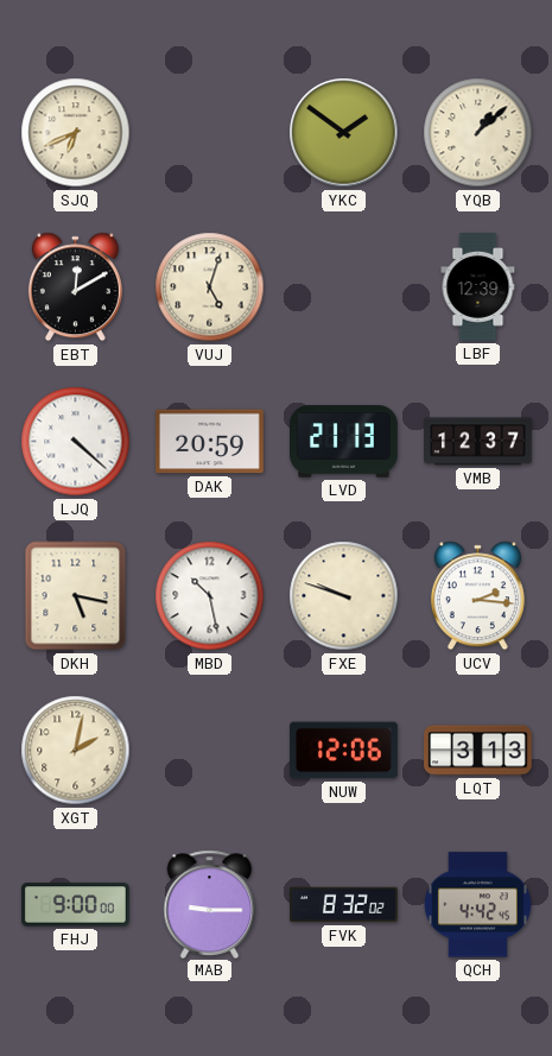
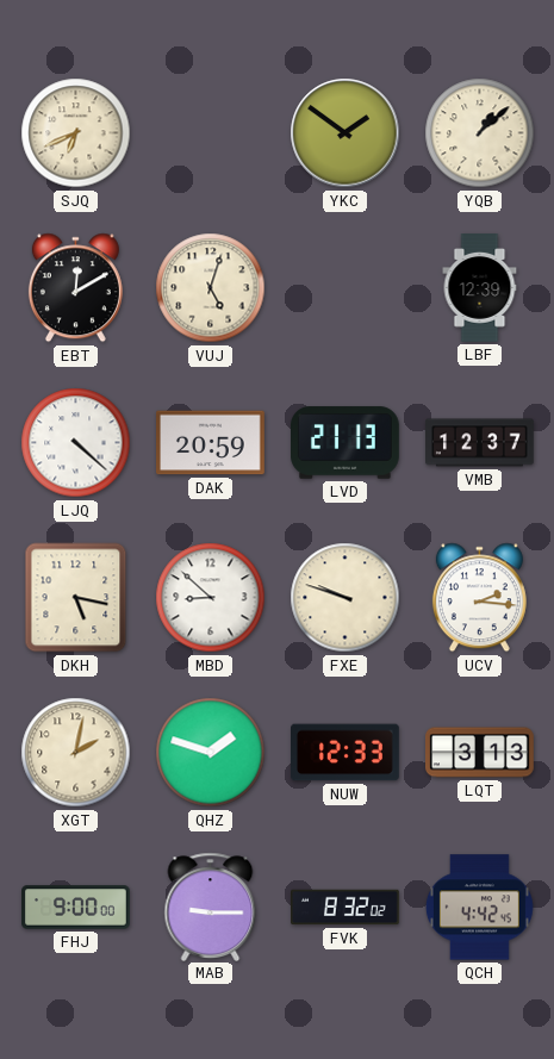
MBD: 10:28 -> 8:52 (211, 598)
QHZ: none -> 1:48 (211, 753)
NUW: 12:06 -> 12:33 (346, 753)
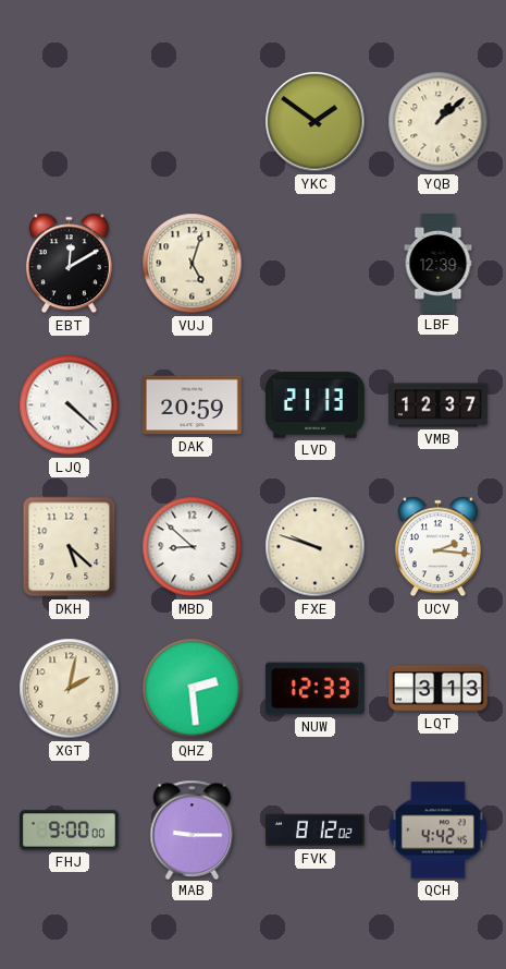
SJQ: 6:41 -> none (76, 133)
DKH: 5:17 -> 5:22 (70, 547)
QHZ: 1:48 -> 2:29 (193, 689)
FVK: 8:32 -> 8:12 (316, 831)
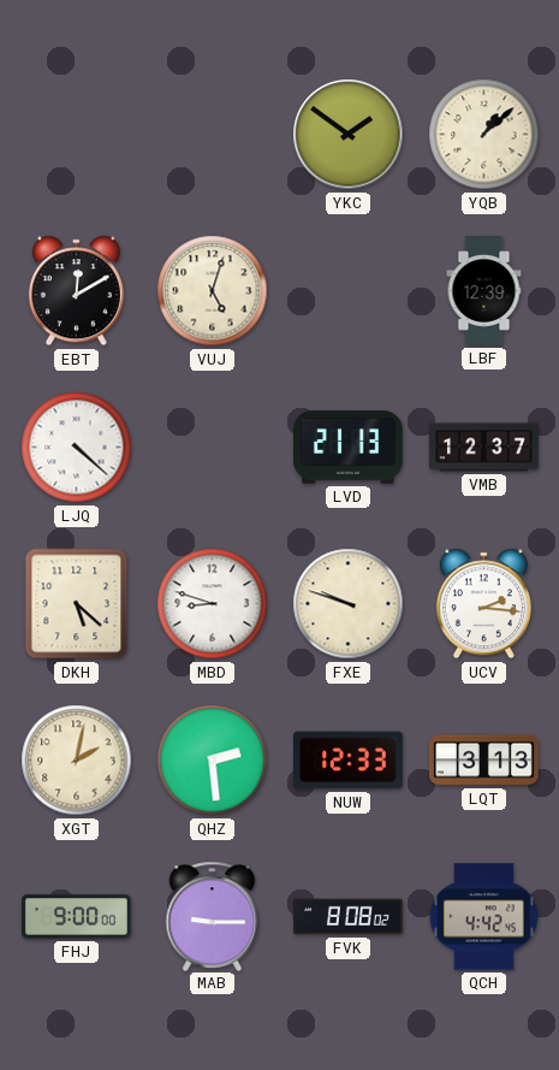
DAK: 20:59 -> none (193, 405)
MBD: 8:52 -> 8:48 (213, 604)
FVK: 8:12 -> 8:08 (349, 917)
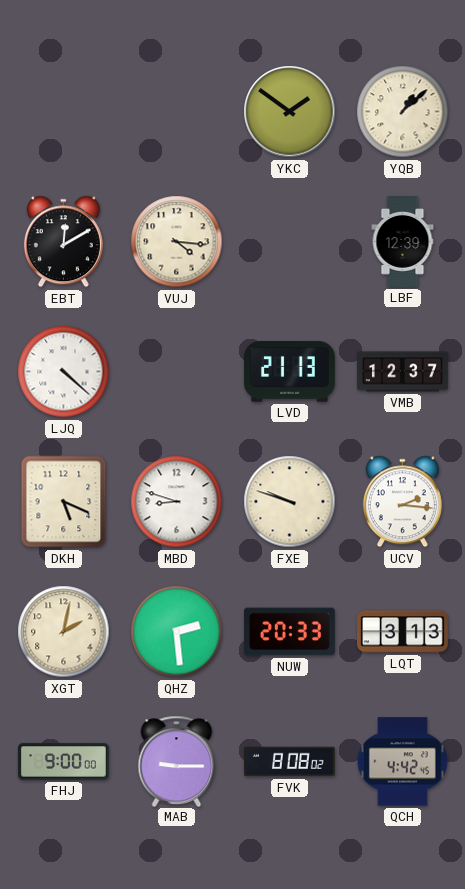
VUJ: 5:03 -> 4:16 (177, 242)
DKH: 5:22 -> 5:19 (64, 502)
NUW: 12:33 -> 20:33 (290, 632)
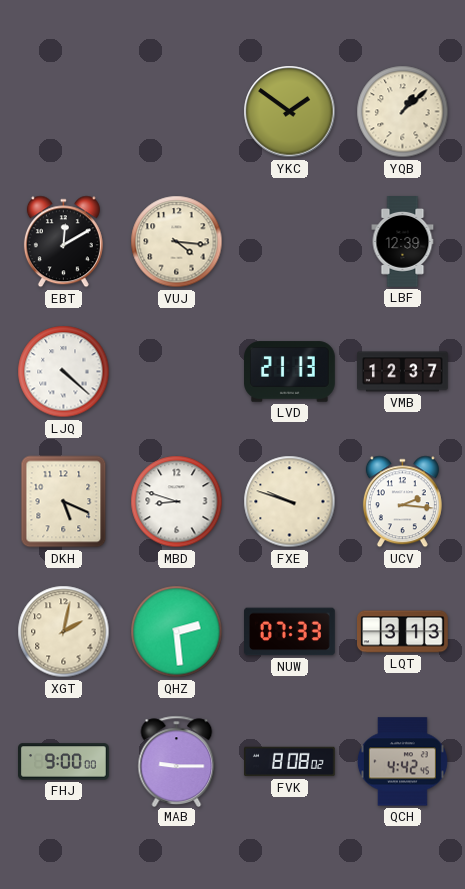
NUW: 20:33 -> 07:33 (290, 632)
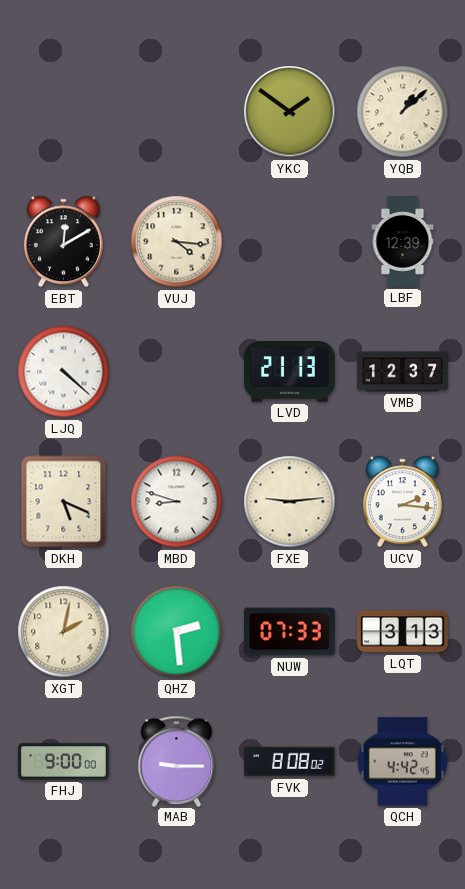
FXE: 9:48 -> 9:14 (290, 502)
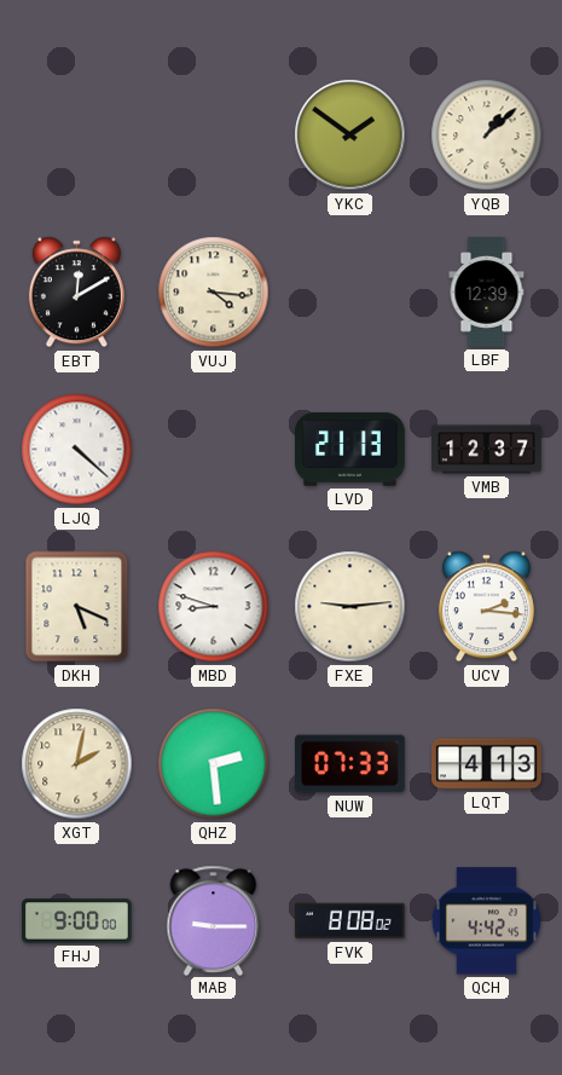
LQT: 3:13 -> 4:13 (487, 764)
